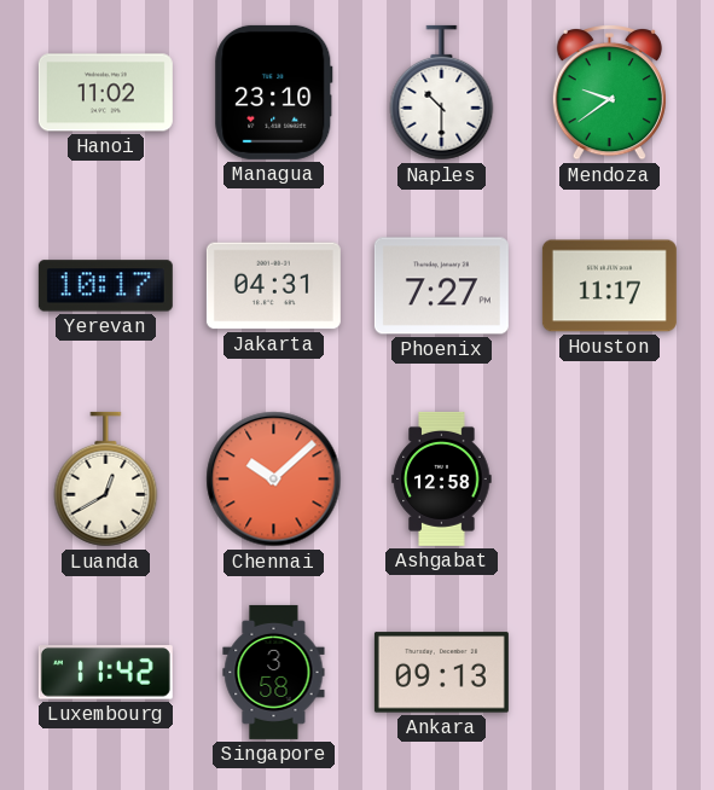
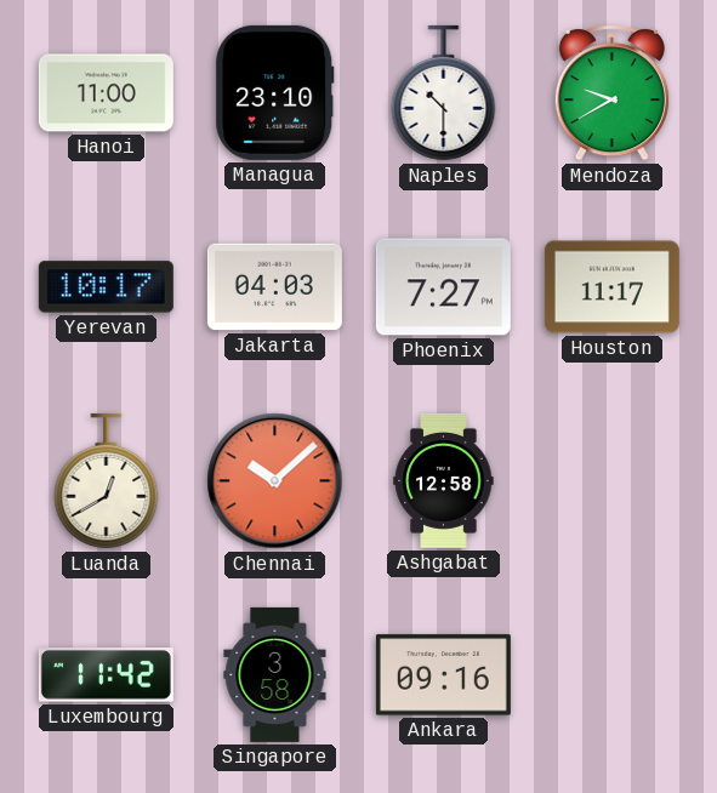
Hanoi: 11:02 -> 11:00 (106, 93)
Mendoza: 9:39 -> 9:40 (611, 93)
Jakarta: 04:31 -> 04:03 (274, 287)
Ankara: 09:13 -> 09:16 (443, 675)
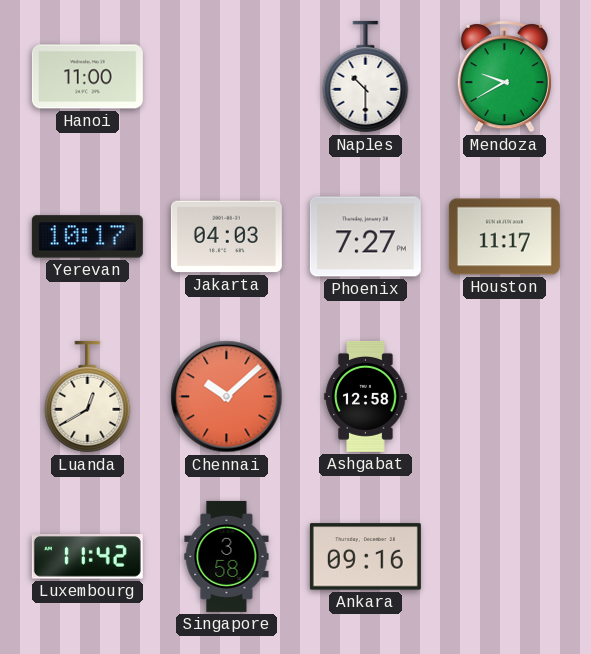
Managua: 23:10 -> none (275, 92)
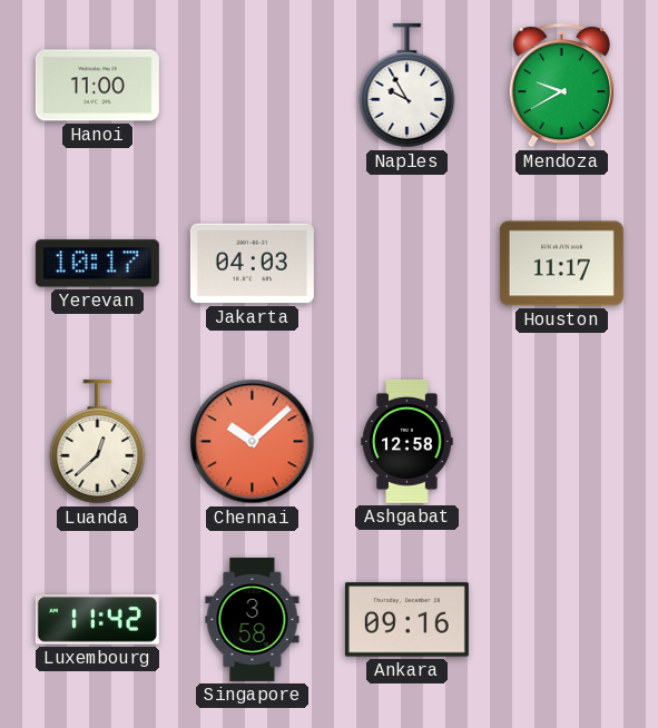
Naples: 10:30 -> 9:55 (407, 86)
Phoenix: 7:27 -> none (365, 237)
Luanda: 12:40 -> 12:38 (98, 442)
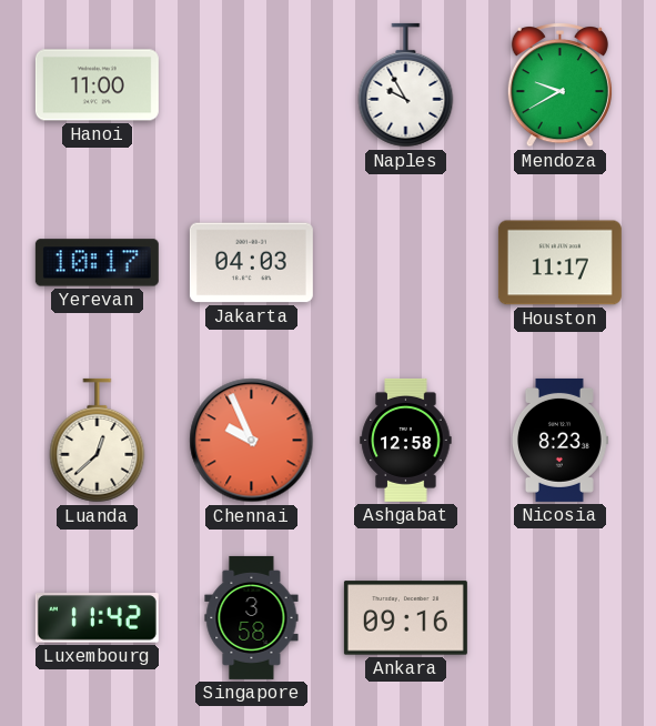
Chennai: 10:08 -> 9:56 (252, 441)
Nicosia: none -> 8:23 (559, 440)
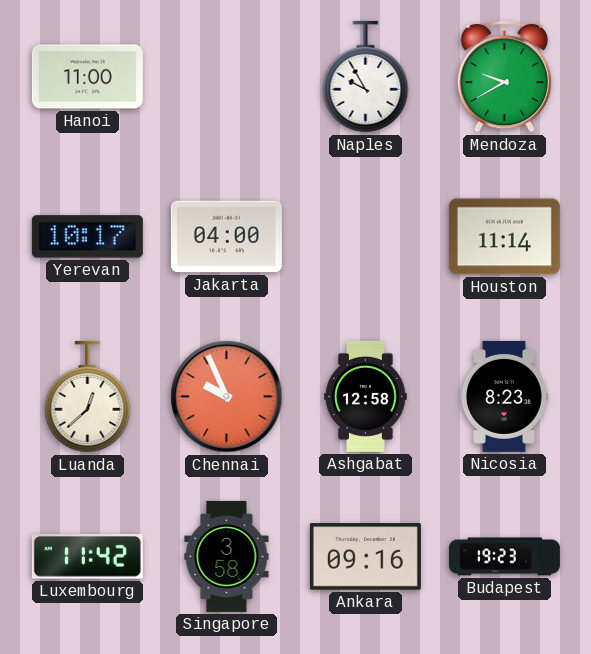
Jakarta: 04:03 -> 04:00 (226, 237)
Houston: 11:17 -> 11:14 (504, 237)
Budapest: none -> 19:23 (504, 557)
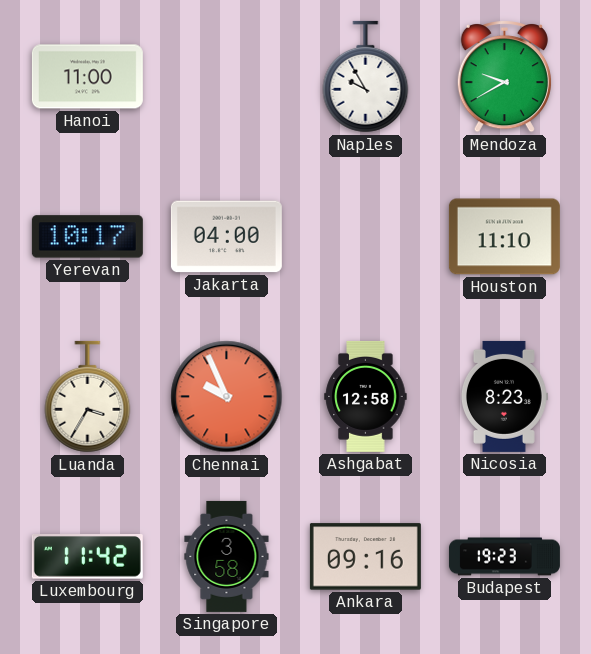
Houston: 11:14 -> 11:10 (504, 237)
Luanda: 12:38 -> 3:35 (88, 397)
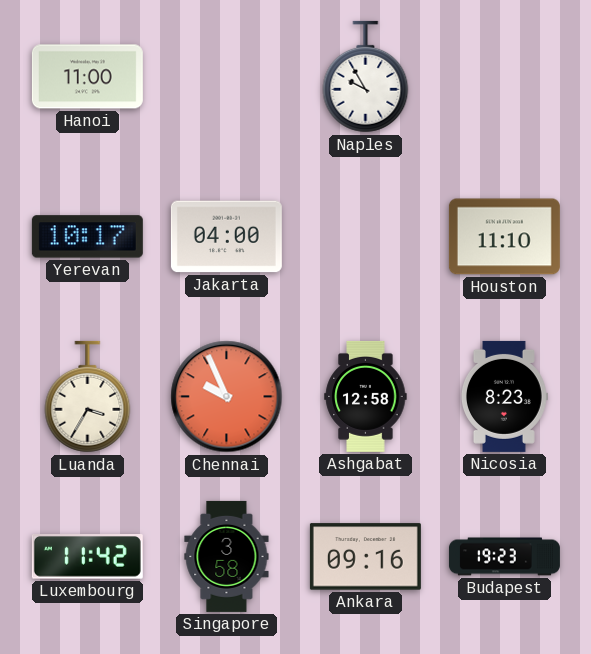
Mendoza: 9:40 -> none (504, 77)
